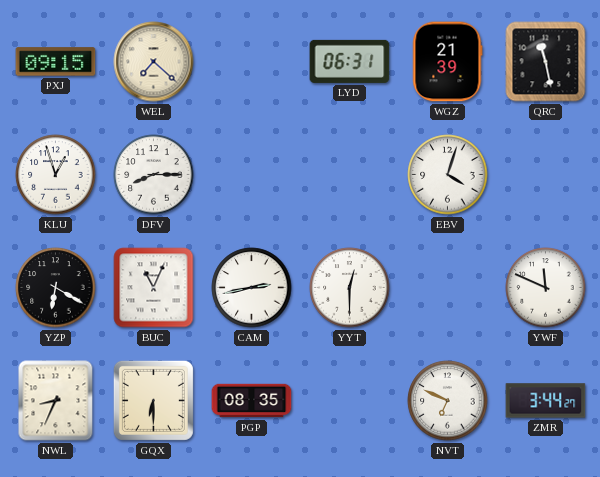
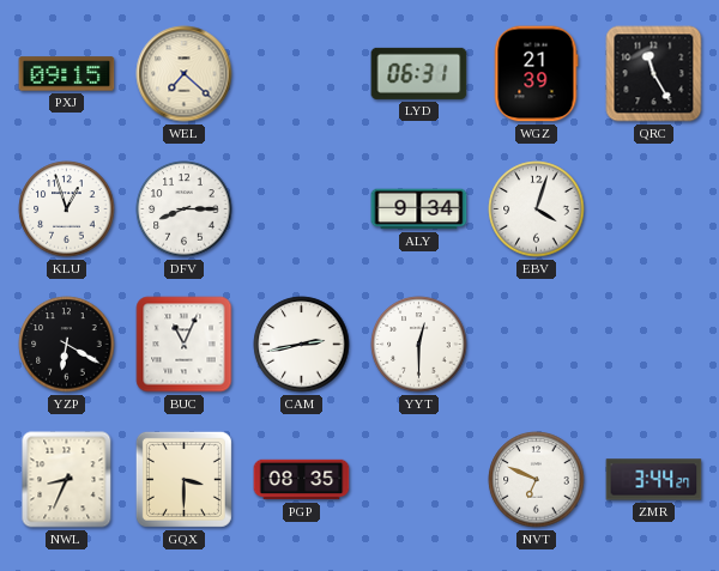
QRC: 11:28 -> 11:25 (654, 74)
ALY: none -> 9:34 (419, 209)
YWF: 11:49 -> none (546, 288)
GQX: 6:30 -> 3:30 (183, 479)
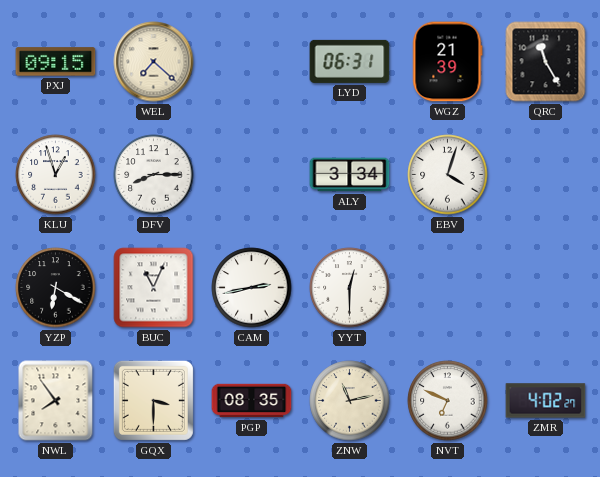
ALY: 9:34 -> 3:34 (350, 175)
NWL: 8:34 -> 7:54 (56, 401)
ZNW: none -> 11:13 (350, 401)
ZMR: 3:44 -> 4:02 (546, 401)
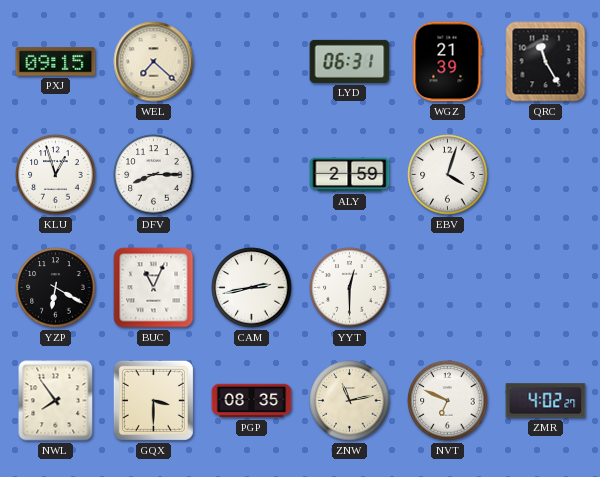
ALY: 3:34 -> 2:59 (350, 175)
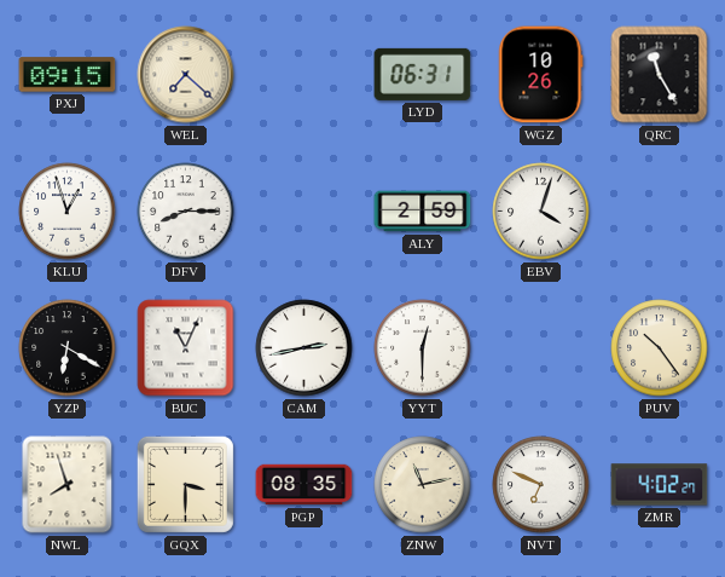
WGZ: 21:39 -> 10:26 (540, 75)
PUV: none -> 10:24 (660, 348)
NWL: 7:54 -> 7:57 (68, 485)
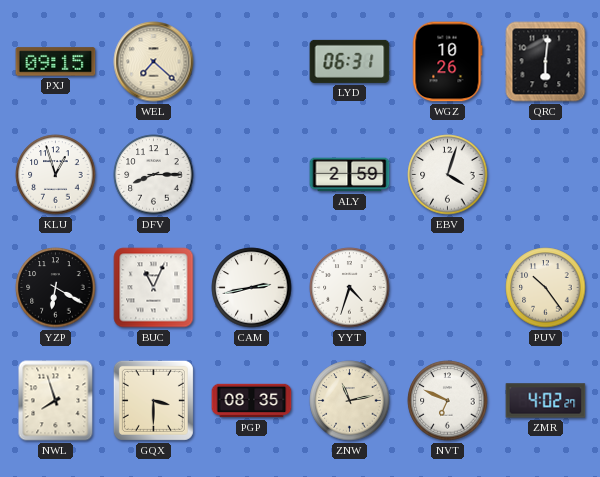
QRC: 11:25 -> 6:01 (546, 62)
YYT: 12:30 -> 4:33 (350, 288)
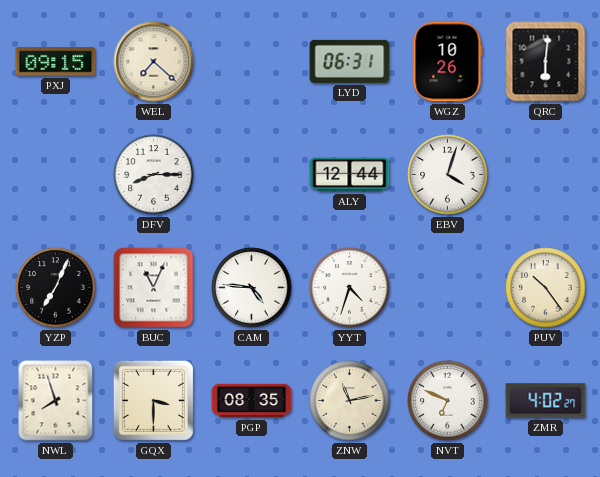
KLU: 12:57 -> none (56, 175)
ALY: 2:59 -> 12:44 (350, 175)
YZP: 6:20 -> 7:04 (56, 288)
CAM: 2:43 -> 4:46 (252, 288)
